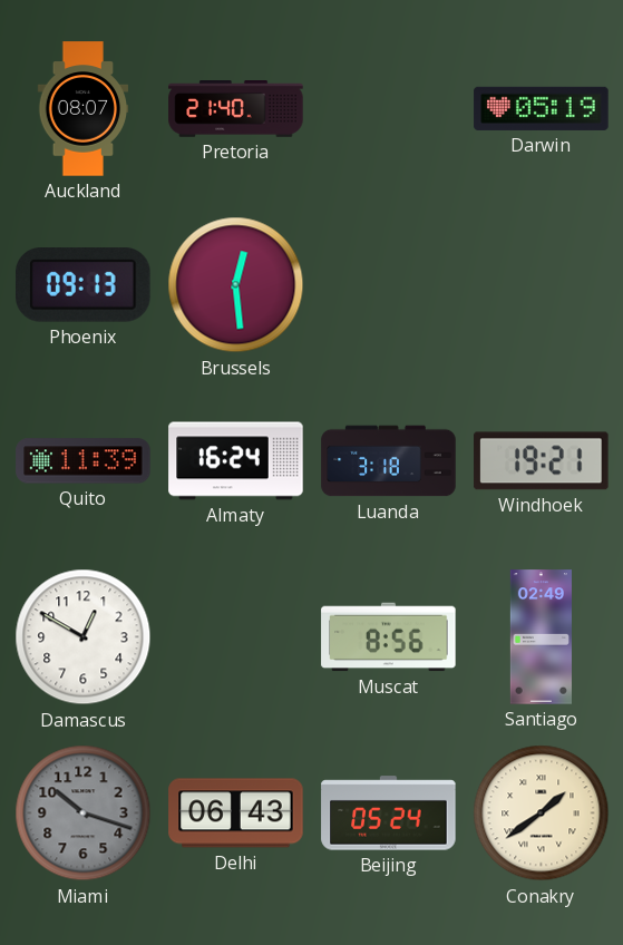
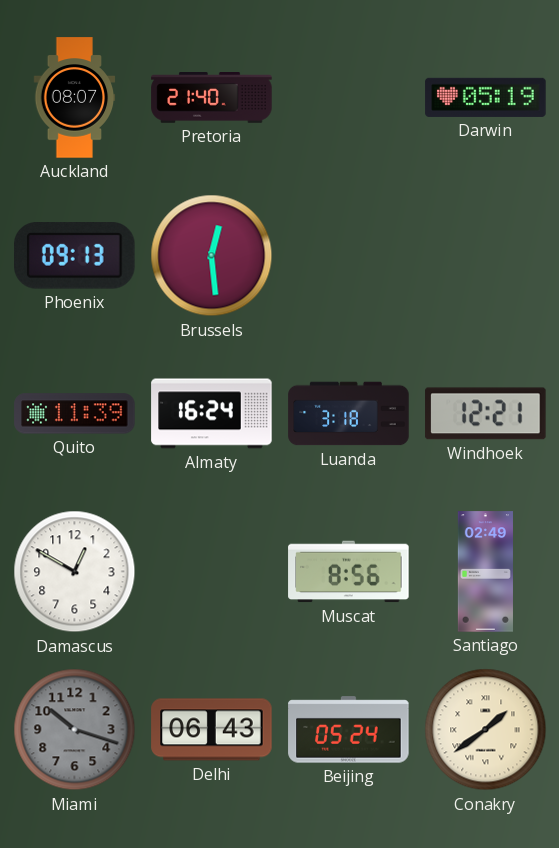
Windhoek: 19:21 -> 12:21 (486, 414)
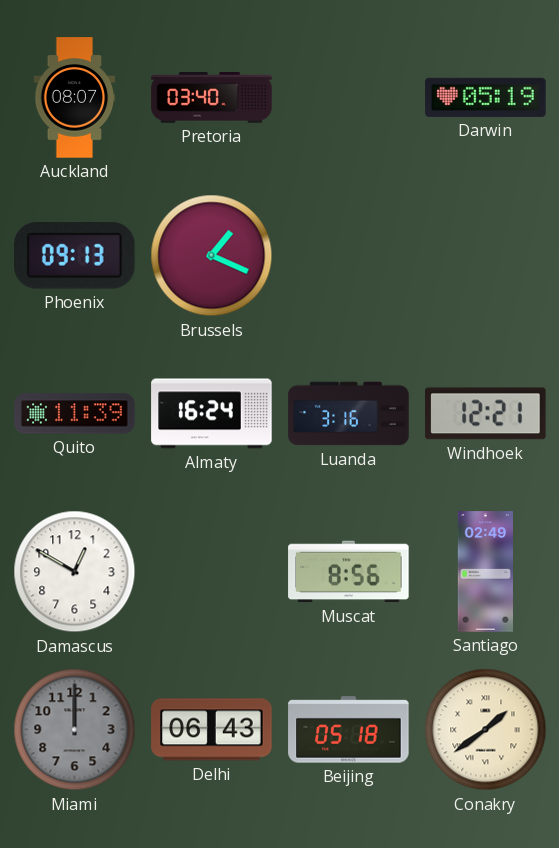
Pretoria: 21:40 -> 03:40 (212, 98)
Brussels: 12:29 -> 1:19 (212, 256)
Luanda: 3:18 -> 3:16 (349, 414)
Miami: 10:18 -> 12:00 (75, 730)
Beijing: 05:24 -> 05:18 (349, 730)
